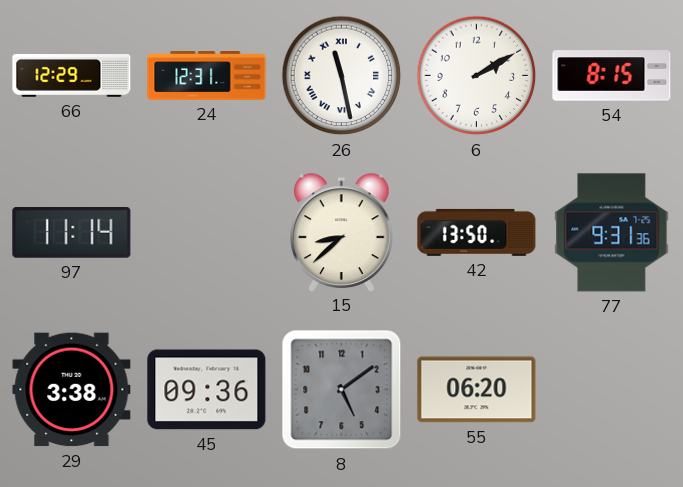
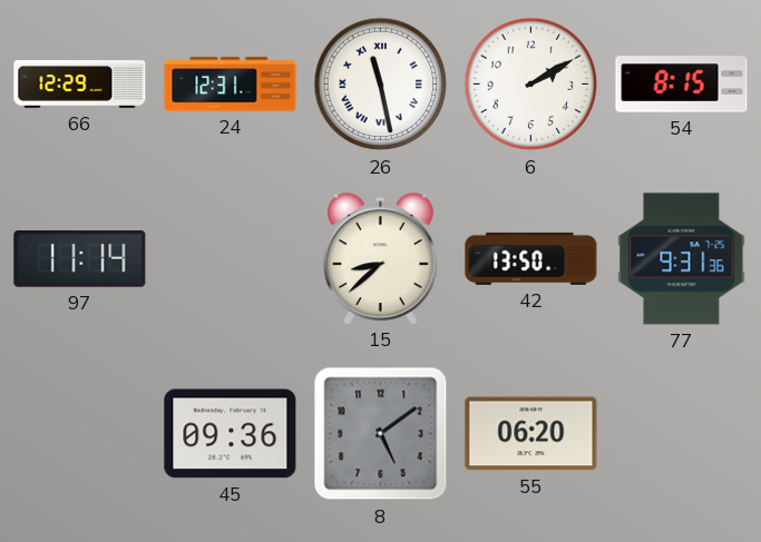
29: 3:38 -> none (72, 390)
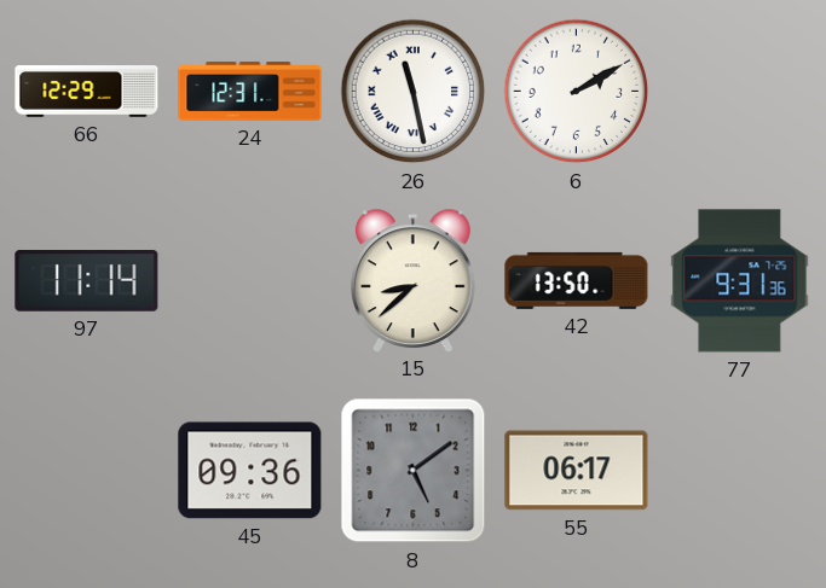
54: 8:15 -> none (682, 85)
55: 06:20 -> 06:17 (577, 471)
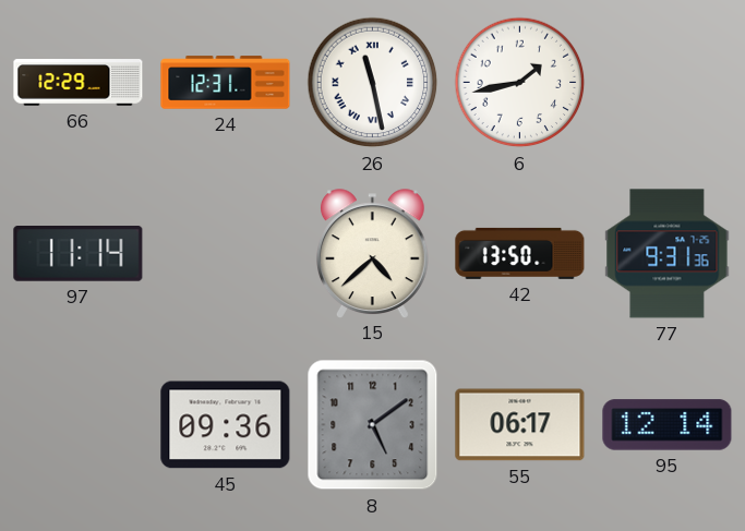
6: 2:10 -> 1:43 (520, 83)
15: 8:38 -> 4:38 (372, 253)
95: none -> 12:14 (668, 425)
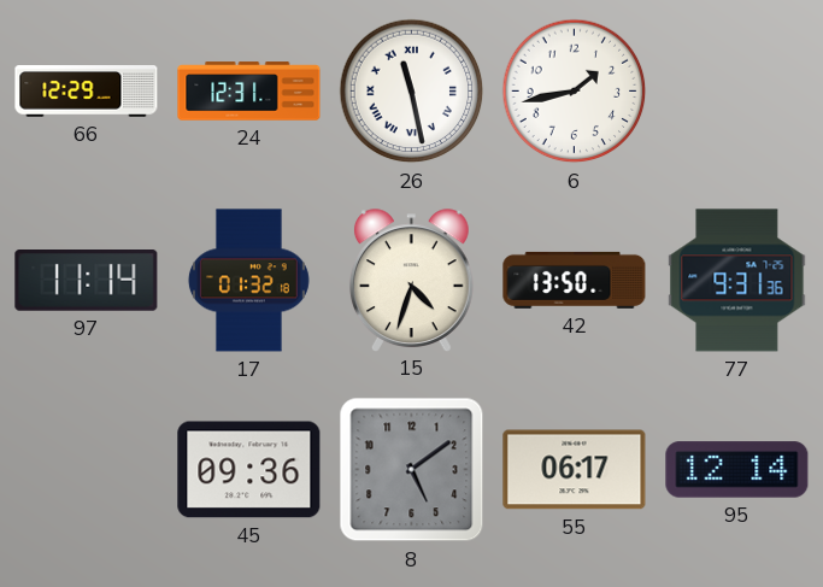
17: none -> 01:32 (248, 281)
15: 4:38 -> 4:33 (411, 280)
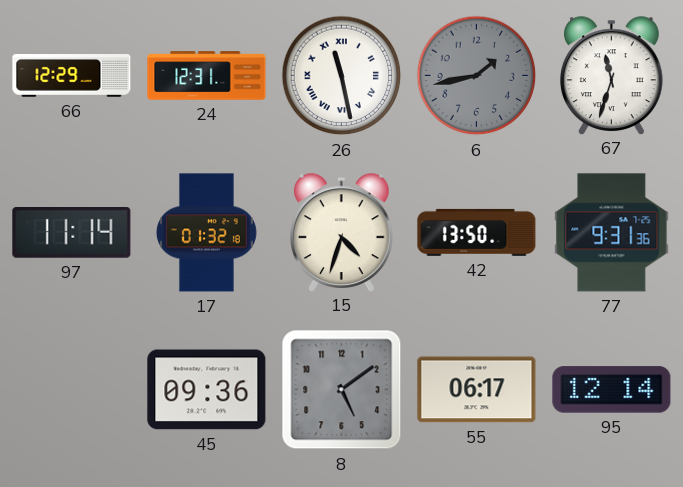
6 dial: white -> grey (477, 76)
67: none -> 11:33 (611, 75)
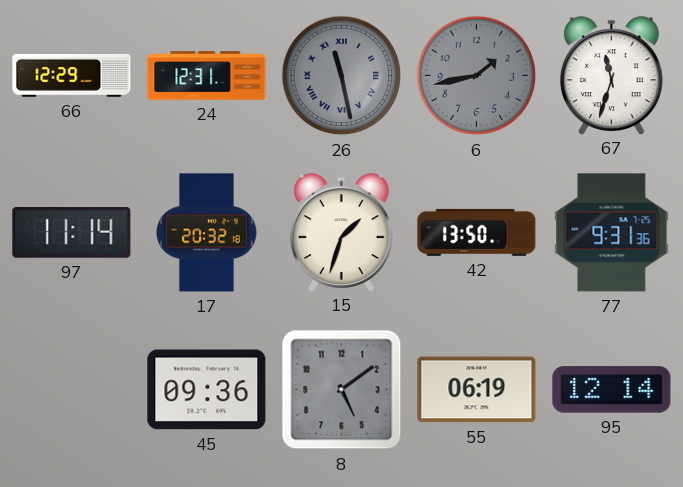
26 dial: white -> grey (342, 76)
17: 01:32 -> 20:32 (206, 233)
15: 4:33 -> 1:33 (341, 232)
55: 06:17 -> 06:19 (477, 390)
